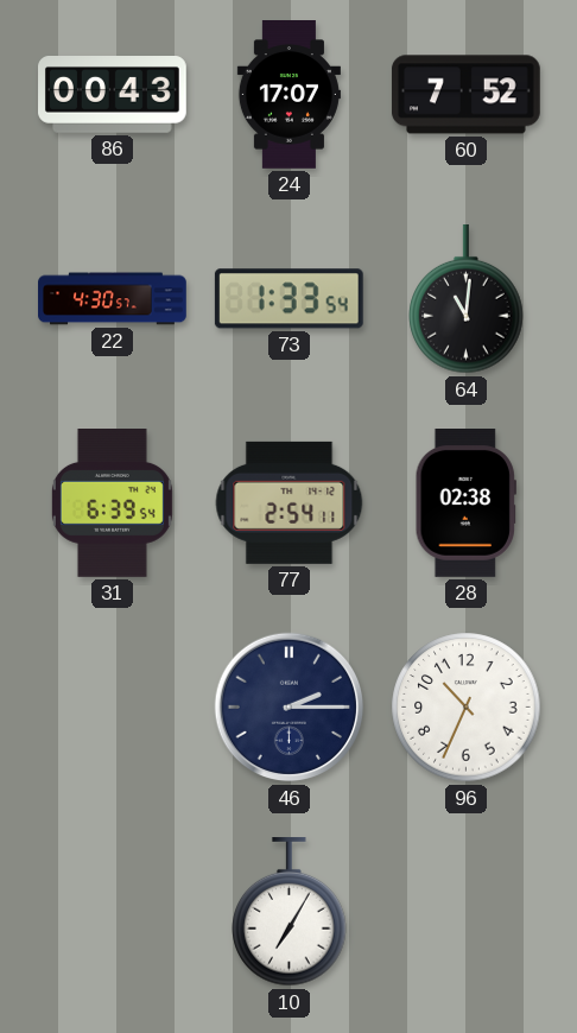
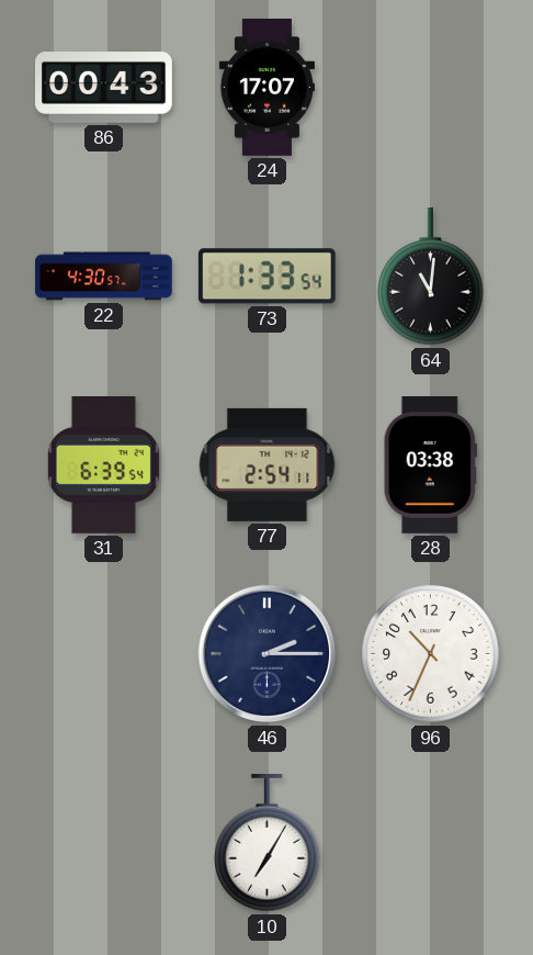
60: 7:52 -> none (465, 95)
28: 02:38 -> 03:38 (430, 465)
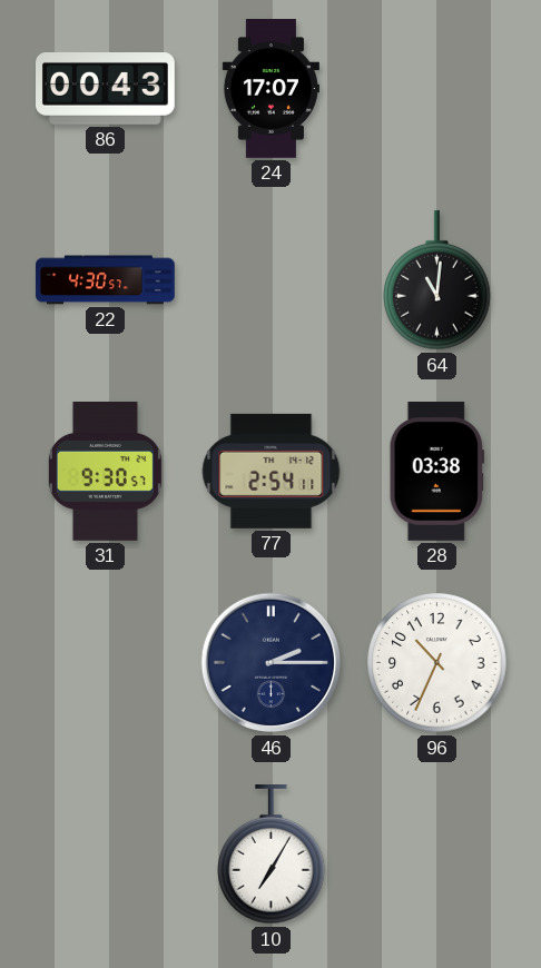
73: 1:33 -> none (266, 277)
31: 6:39 -> 9:30 (105, 472)
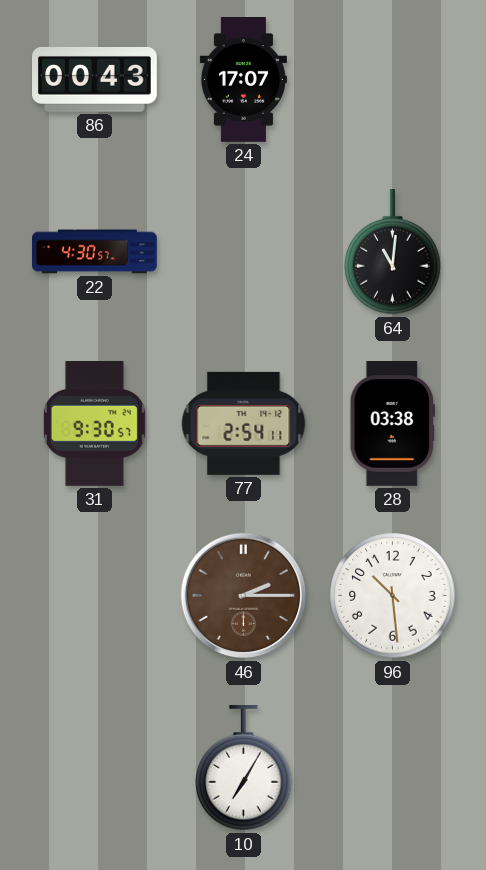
46 dial: navy -> brown (244, 596)
96: 10:34 -> 10:29 (393, 596)
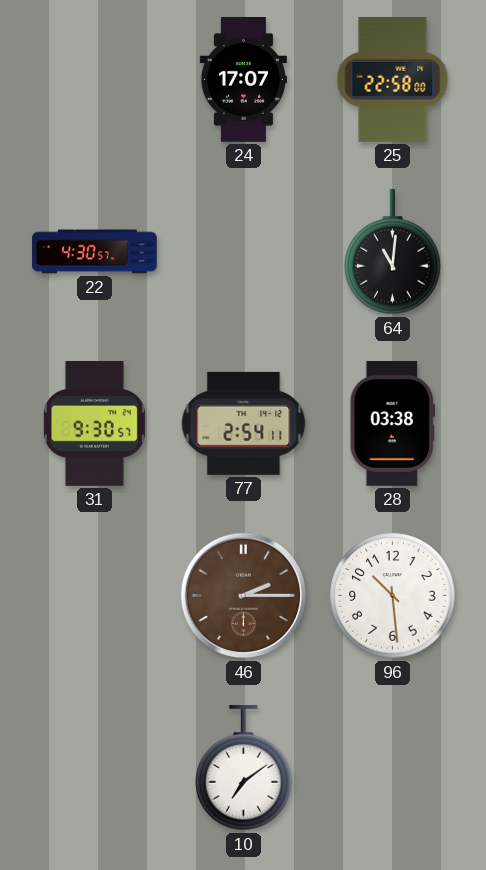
86: 00:43 -> none (95, 80)
25: none -> 22:58 (393, 80)
10: 7:05 -> 7:09 (244, 769)
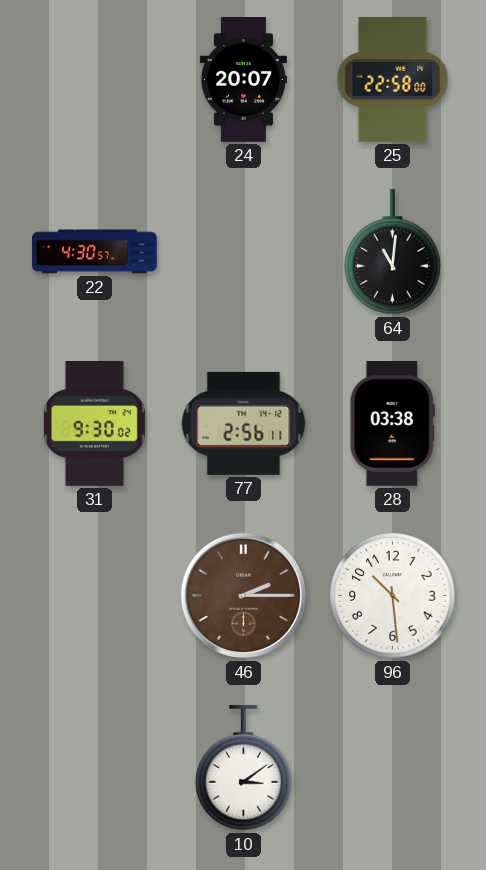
24: 17:07 -> 20:07 (243, 80)
31: 9:30:57 -> 9:30:02 (94, 424)
77: 2:54 -> 2:56 (244, 423)
10: 7:09 -> 3:09 (244, 769)
